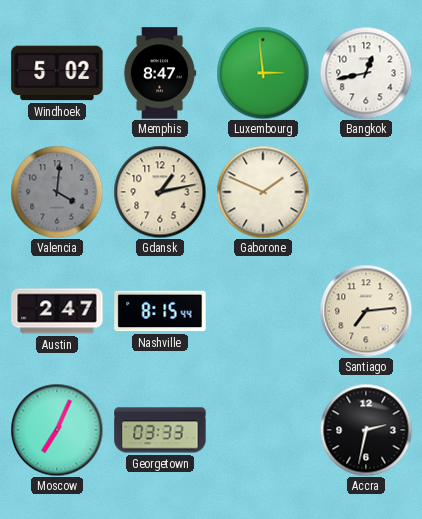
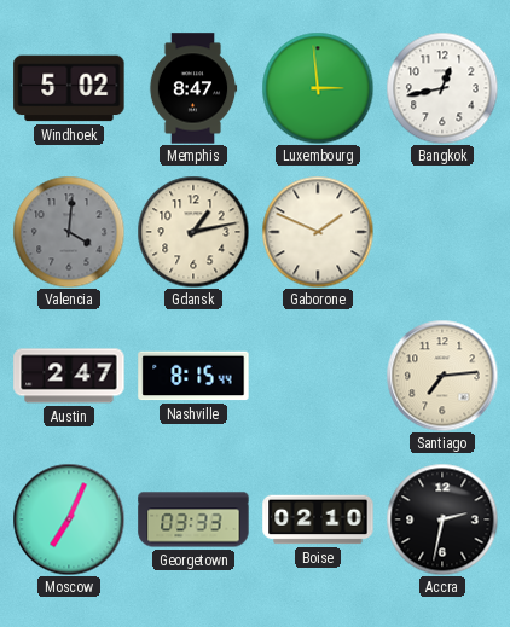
Boise: none -> 02:10 (318, 519)
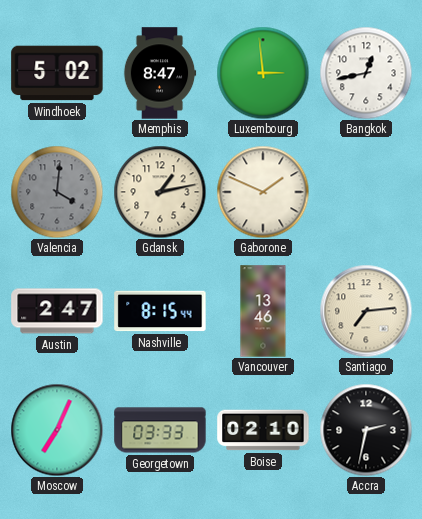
Vancouver: none -> 13:46 (263, 311)
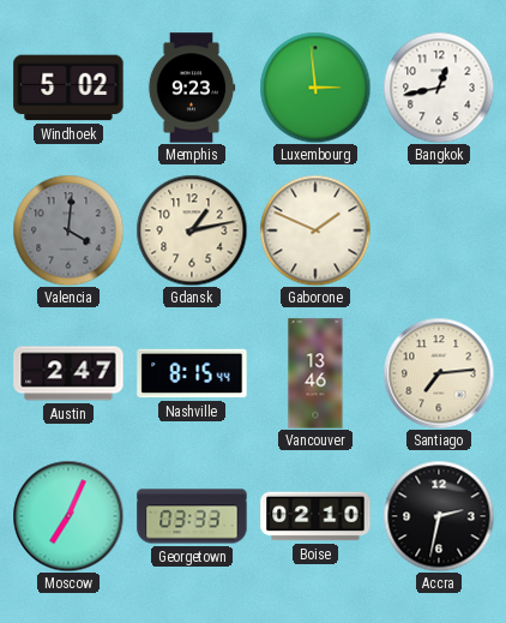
Memphis: 8:47 -> 9:23 (192, 88)
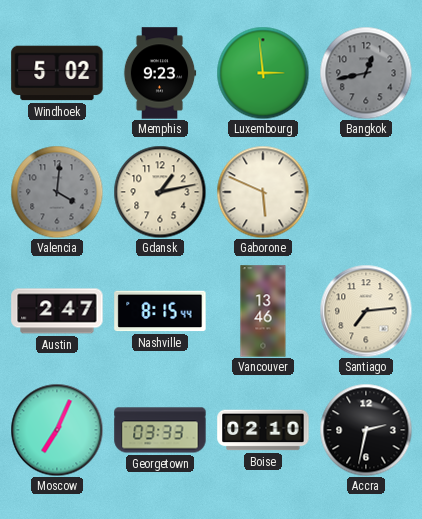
Bangkok dial: white -> grey (366, 73)
Gaborone: 1:49 -> 5:49 (263, 192)
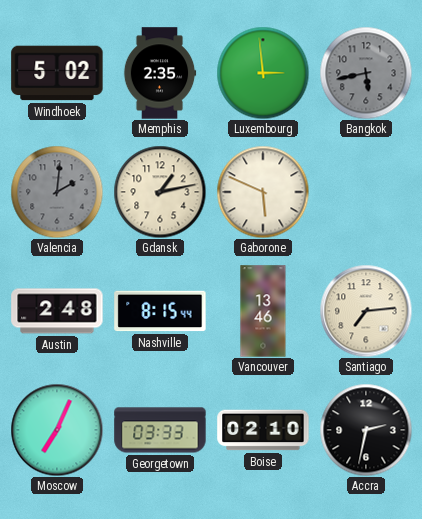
Memphis: 9:23 -> 2:35 (160, 73)
Bangkok: 12:43 -> 5:43 (366, 73)
Valencia: 4:01 -> 2:01 (57, 192)
Austin: 2:47 -> 2:48 (57, 311)
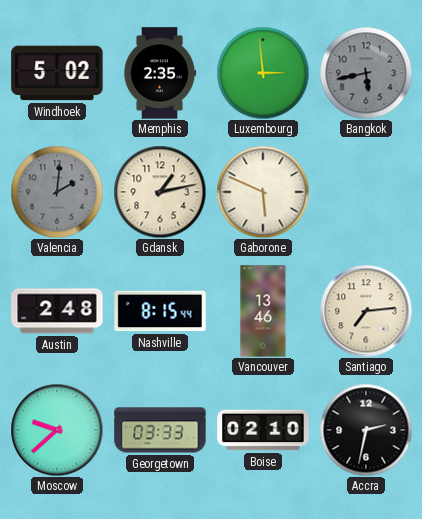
Moscow: 7:04 -> 9:38 (57, 430)
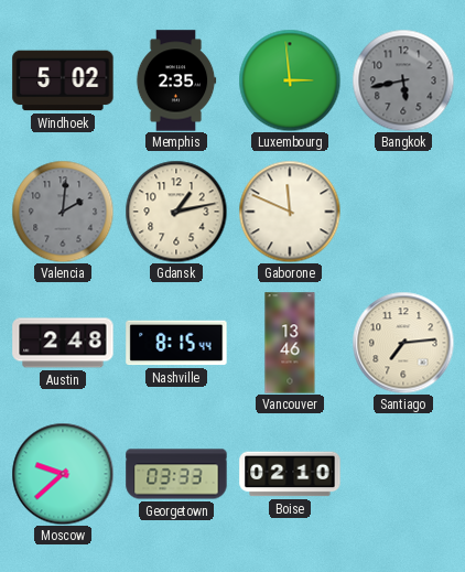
Gaborone: 5:49 -> 11:49 (290, 212)
Accra: 2:32 -> none (366, 430)
